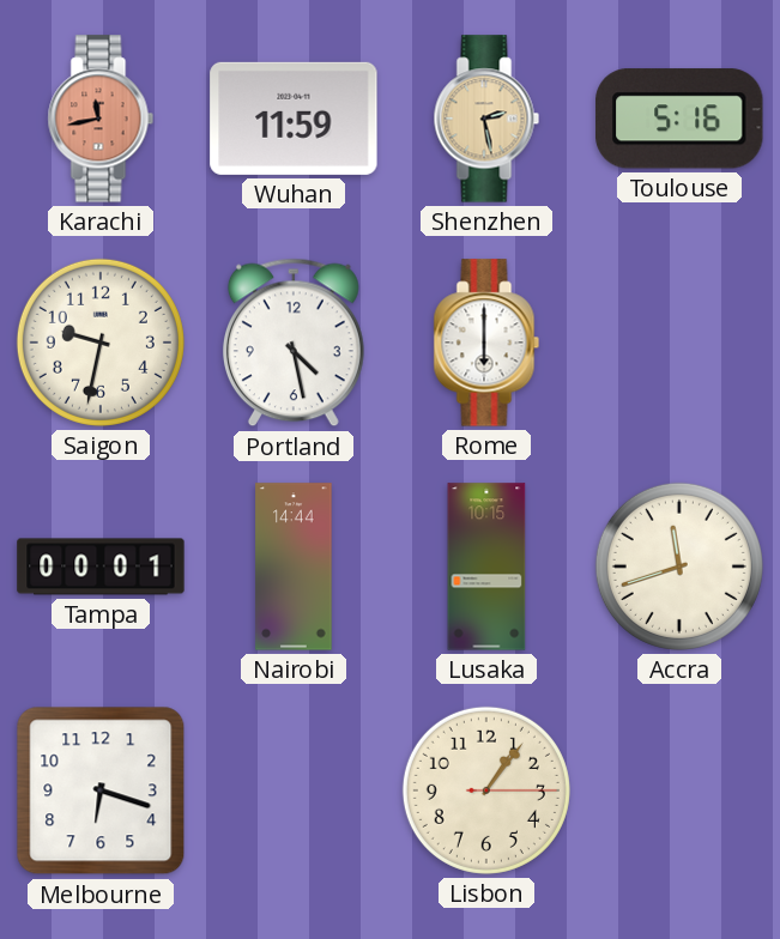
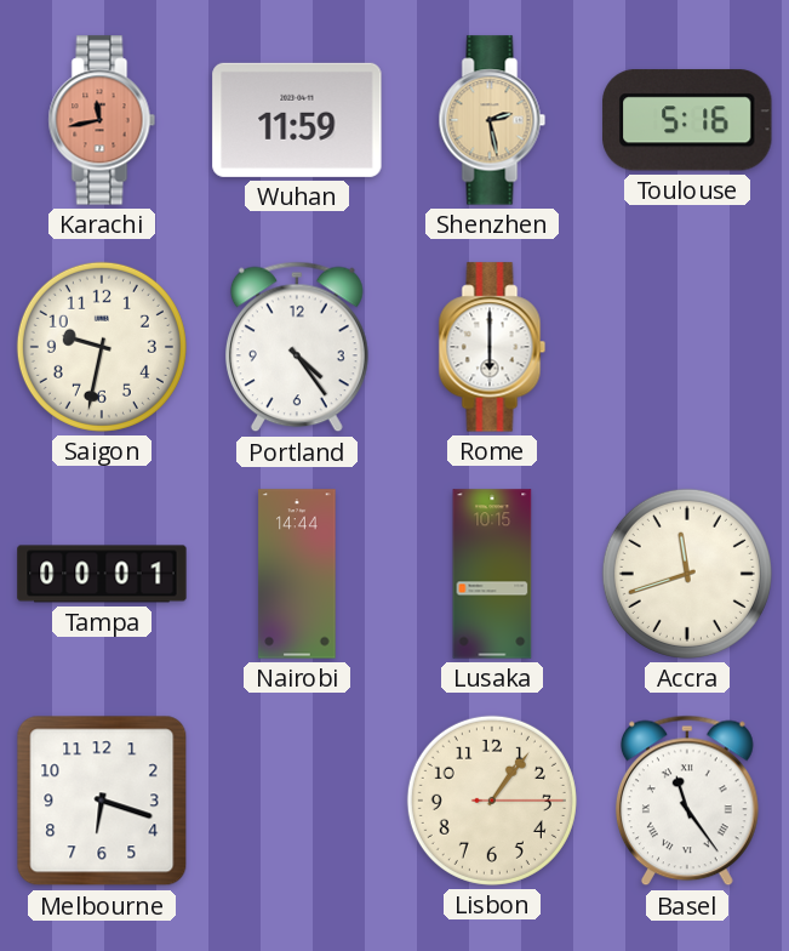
Portland: 4:28 -> 4:24 (297, 347)
Basel: none -> 11:24 (687, 801)
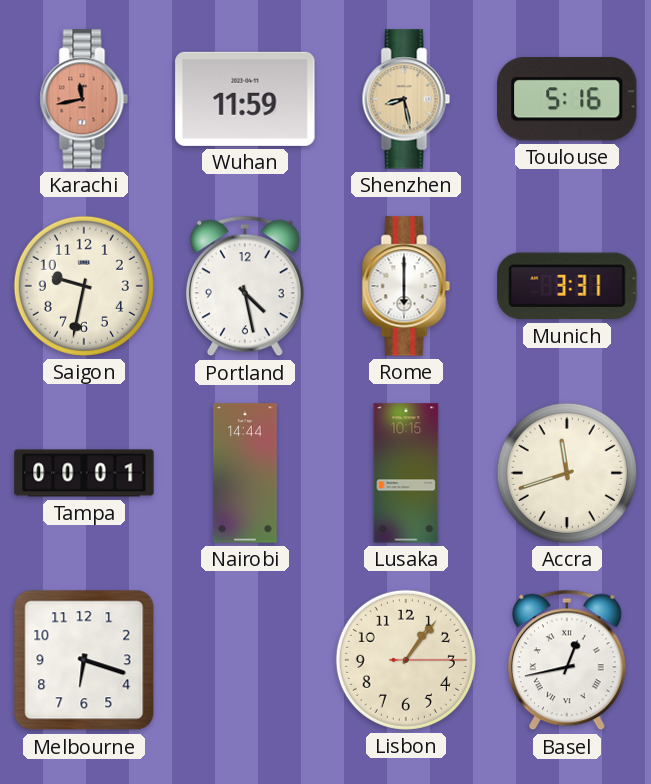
Shenzhen: 2:28 -> 8:28 (406, 99)
Portland: 4:24 -> 4:28 (245, 286)
Munich: none -> 3:31 (567, 286)
Basel: 11:24 -> 12:43 (567, 660)
